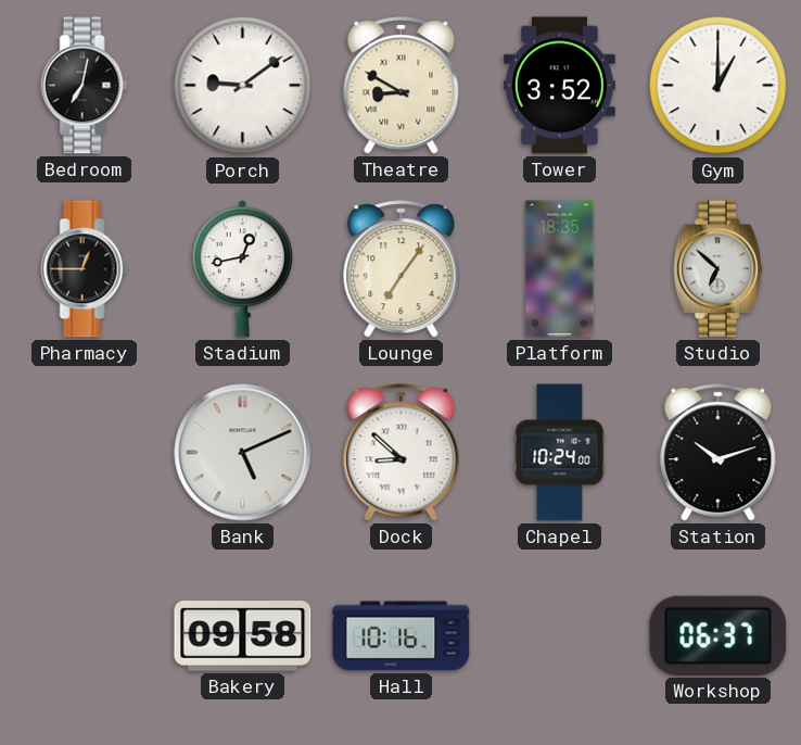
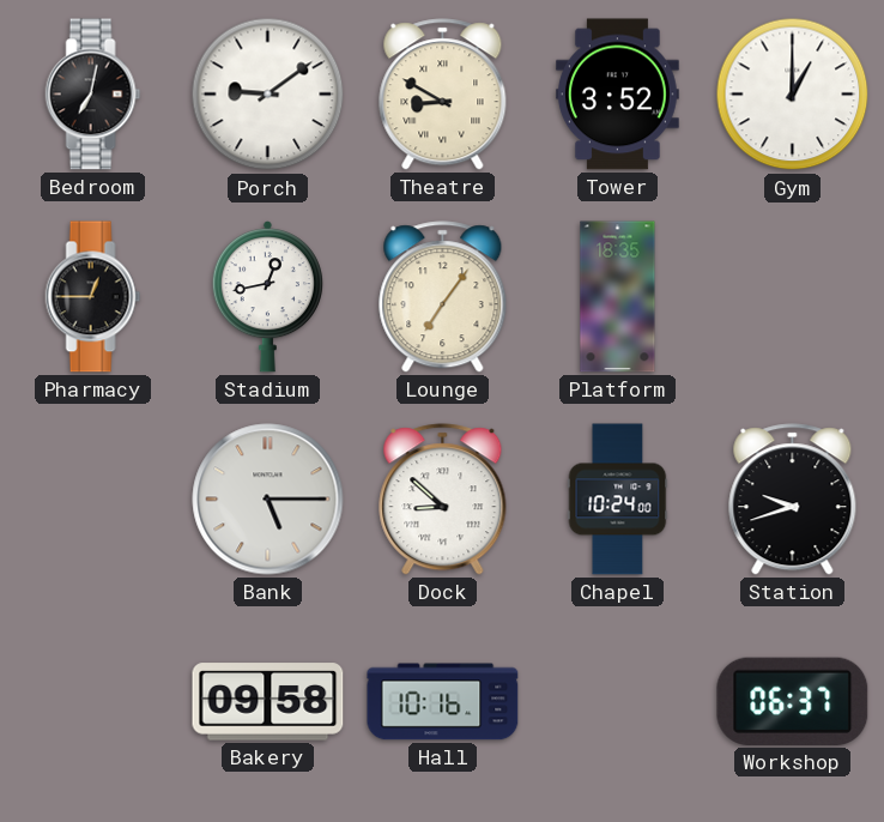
Studio: 6:52 -> none (717, 269)
Bank: 5:11 -> 5:15 (268, 500)
Station: 10:12 -> 9:42 (793, 500)
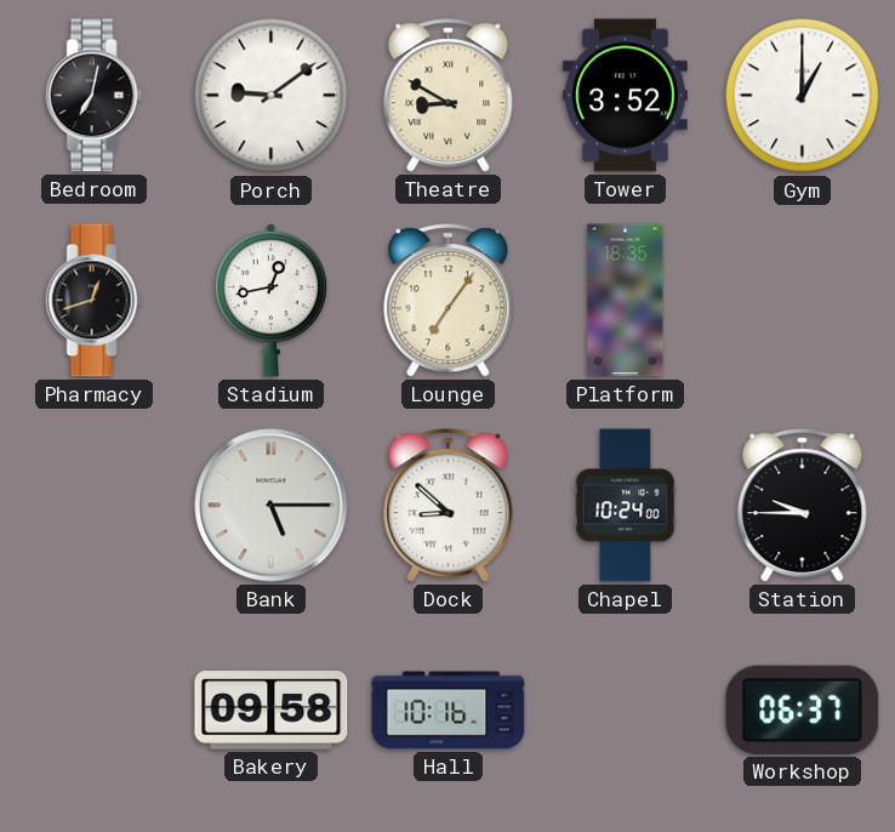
Pharmacy: 12:45 -> 12:42 (95, 301)
Station: 9:42 -> 9:45 (803, 506)
